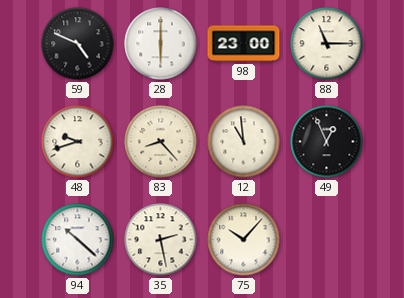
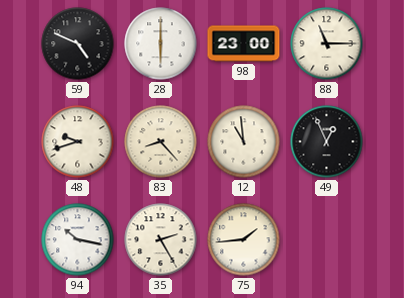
94: 10:22 -> 10:17 (78, 240)
35: 2:28 -> 2:25 (161, 240)
75: 10:07 -> 1:44 (244, 240)
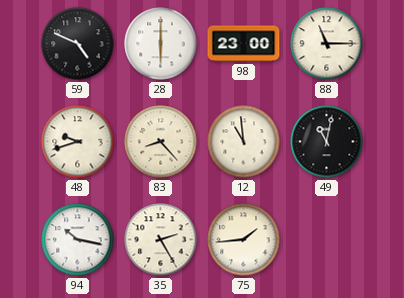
49: 12:56 -> 11:02 (327, 142)
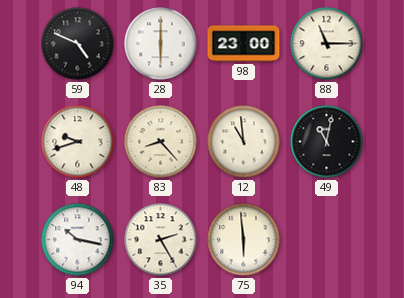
75: 1:44 -> 5:59 (244, 240)
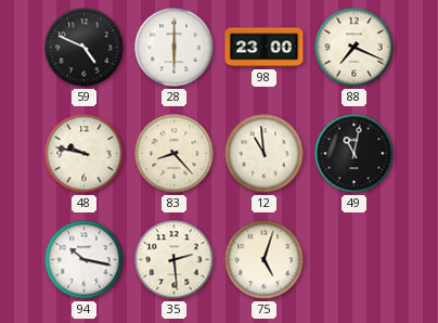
88: 11:15 -> 7:19 (355, 48)
48: 9:42 -> 9:47 (85, 154)
35: 2:25 -> 2:29 (175, 260)
75: 5:59 -> 5:03 (265, 260)
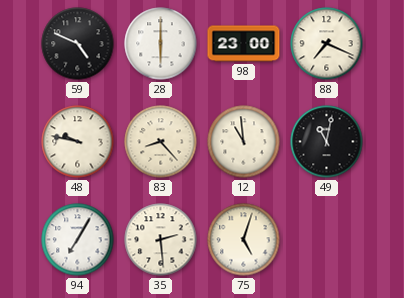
94: 10:17 -> 7:05 (78, 240)
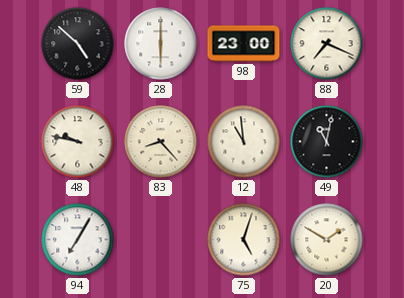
59: 4:49 -> 4:52 (78, 44)
35: 2:29 -> none (161, 240)
20: none -> 1:50 (327, 240)
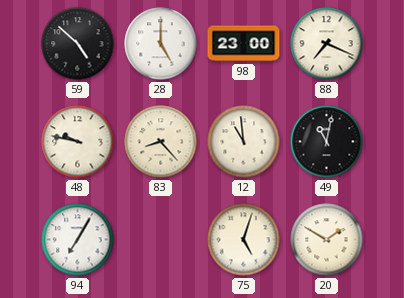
28: 6:00 -> 5:00 (161, 44)
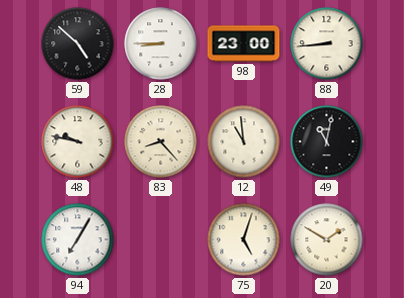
28: 5:00 -> 8:45 (161, 44)
88: 7:19 -> 8:44 (327, 44)
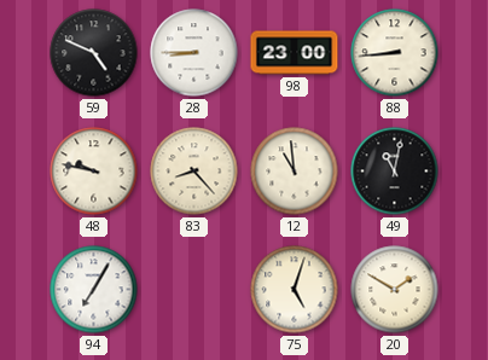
59: 4:52 -> 4:49 (94, 53)
